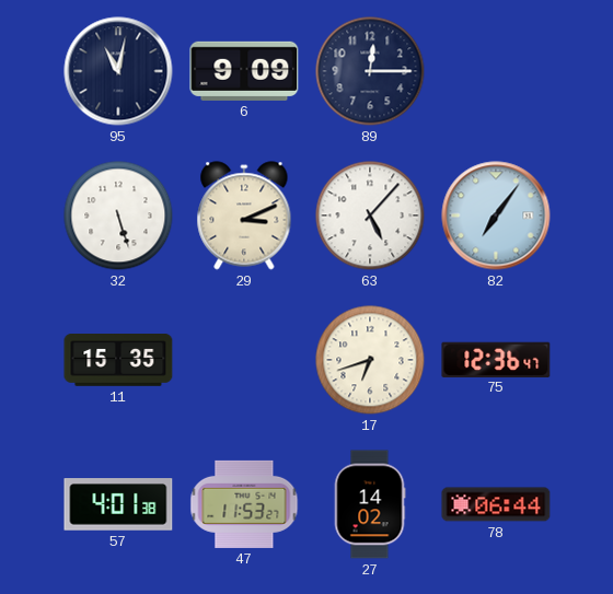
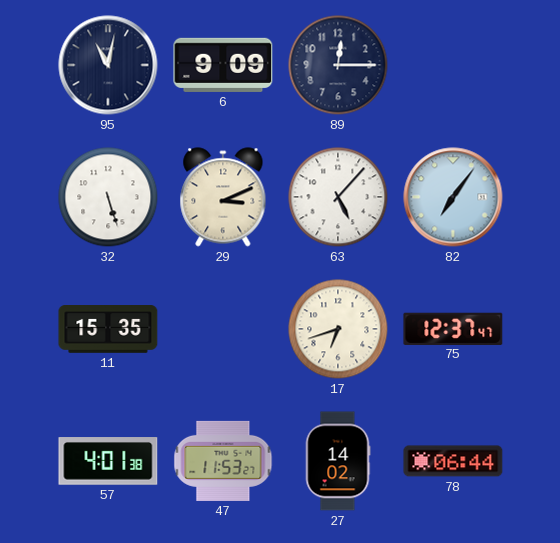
75: 12:36 -> 12:37 (453, 328)
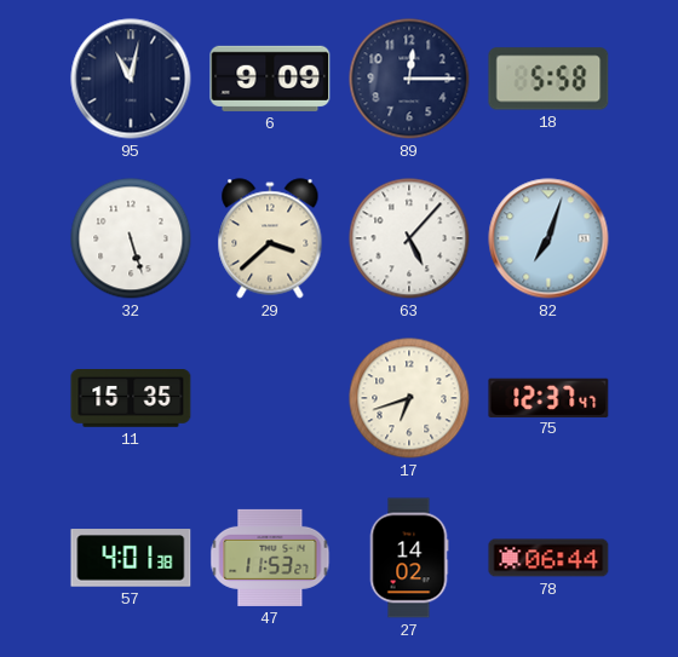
18: none -> 5:58 (548, 79)
29: 3:11 -> 3:38 (270, 238)
82: 7:06 -> 7:03 (548, 238)
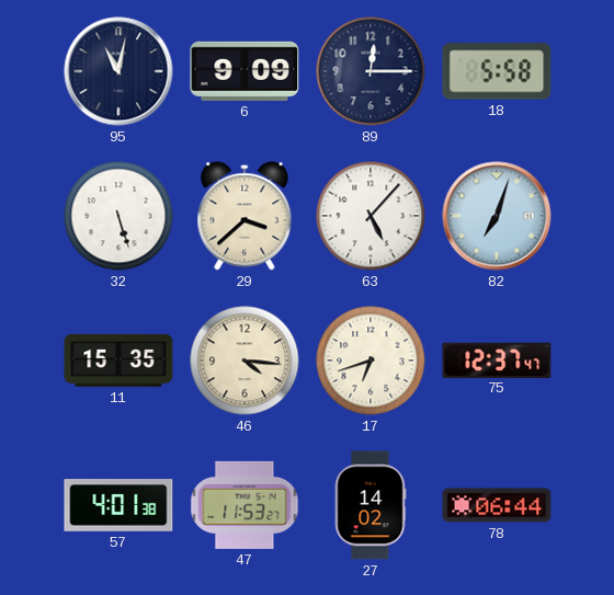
46: none -> 4:16 (245, 361)
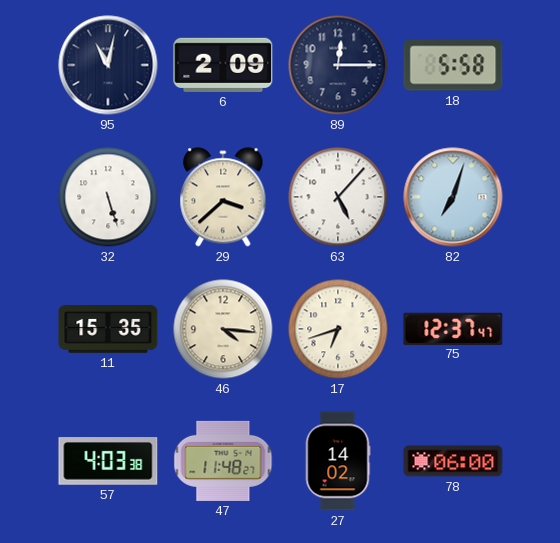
6: 9:09 -> 2:09 (223, 65)
57: 4:01 -> 4:03 (108, 461)
47: 11:53 -> 11:48 (223, 461)
78: 06:44 -> 06:00 (453, 461)
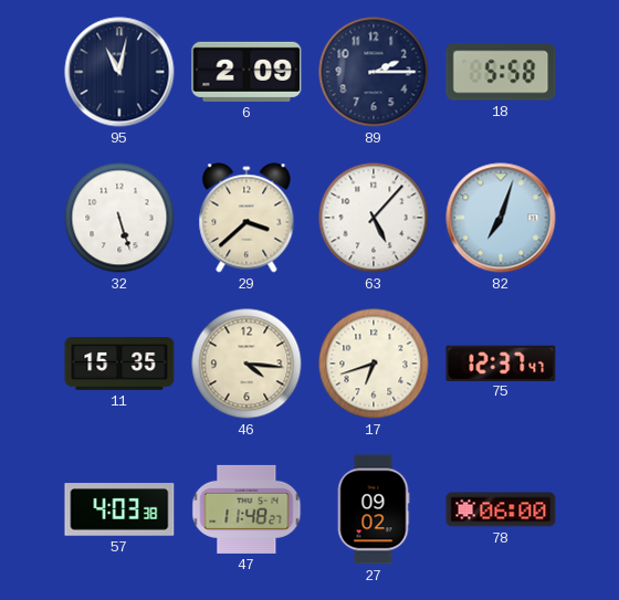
89: 12:15 -> 2:15 (374, 72)
27: 14:02 -> 09:02 (374, 509)
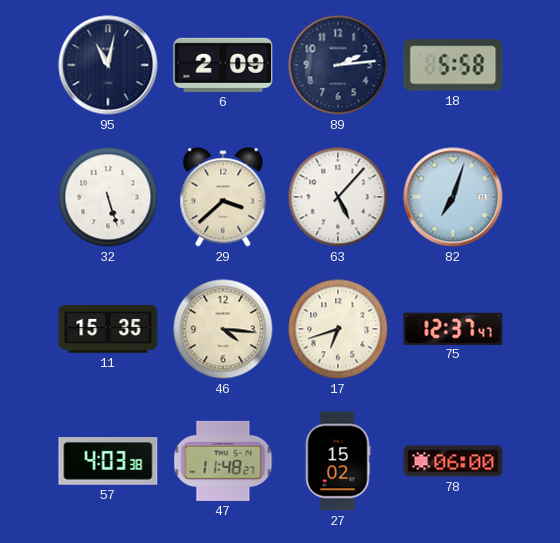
89: 2:15 -> 2:14 (338, 65)
27: 09:02 -> 15:02 (338, 461)
